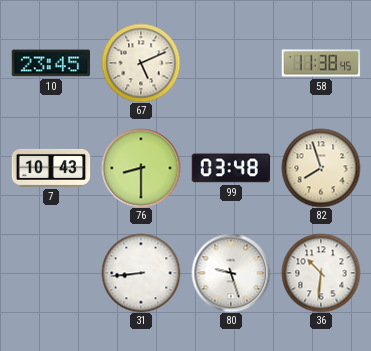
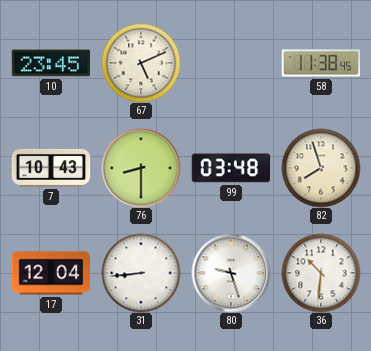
17: none -> 12:04 (51, 273)
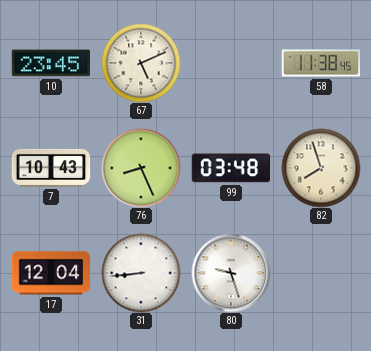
76: 8:30 -> 8:26 (141, 168)
36: 10:31 -> none (321, 273)
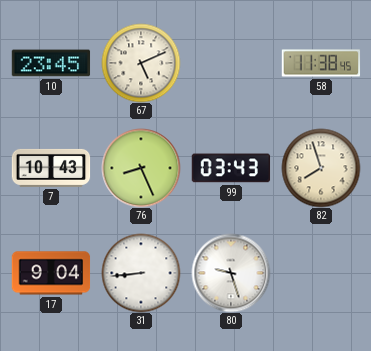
99: 03:48 -> 03:43 (231, 168)
17: 12:04 -> 9:04 (51, 273)
